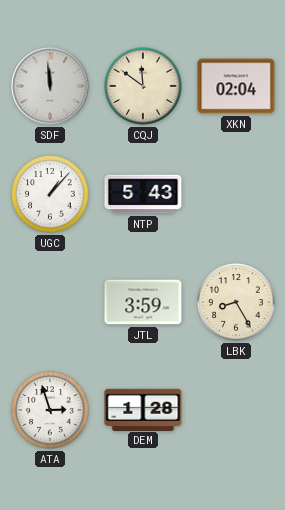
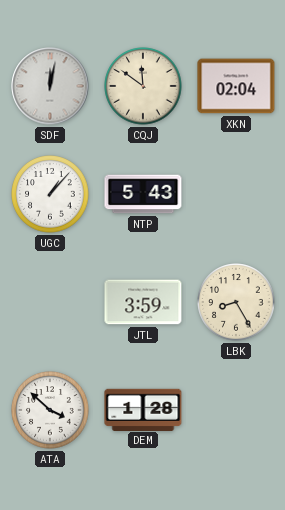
SDF: 11:59 -> 12:02 (50, 86)
ATA: 2:57 -> 3:52 (50, 410)
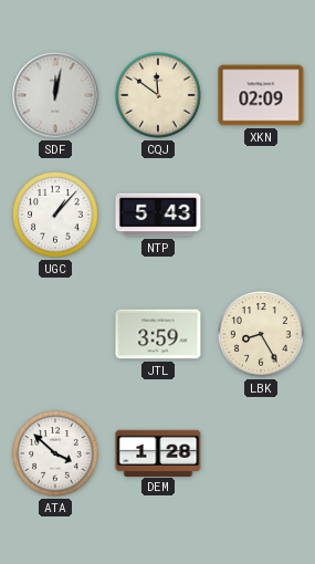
XKN: 02:04 -> 02:09 (261, 95)
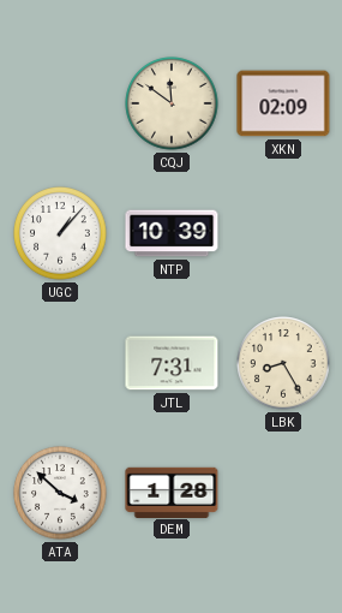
SDF: 12:02 -> none (55, 95)
NTP: 5:43 -> 10:39 (172, 233)
JTL: 3:59 -> 7:31 (172, 363)
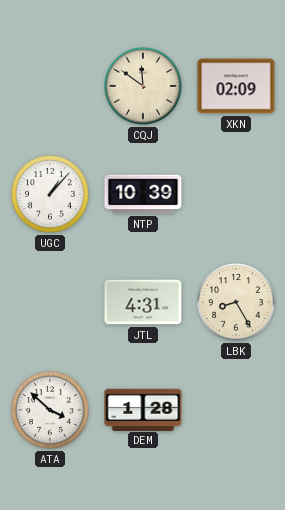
JTL: 7:31 -> 4:31 (143, 302)
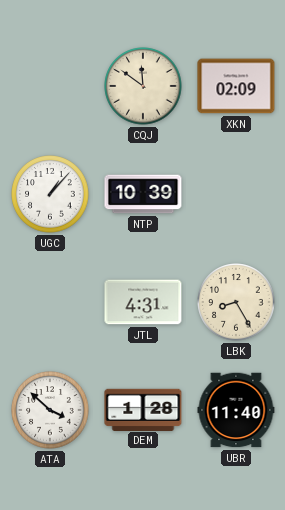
UBR: none -> 11:40 (236, 410)
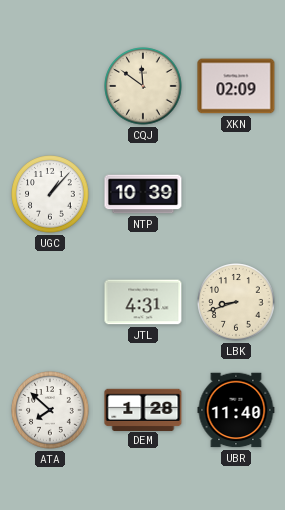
LBK: 8:25 -> 8:42 (236, 302)
ATA: 3:52 -> 7:52 (50, 410)
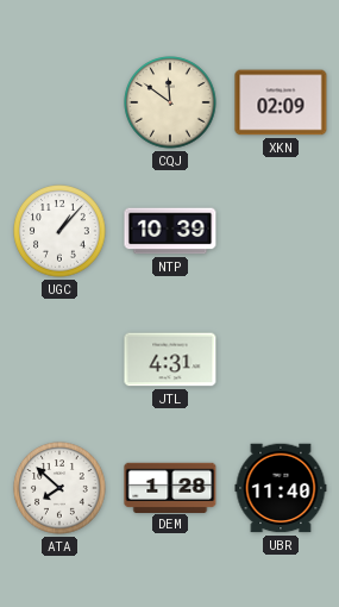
LBK: 8:42 -> none (236, 302)
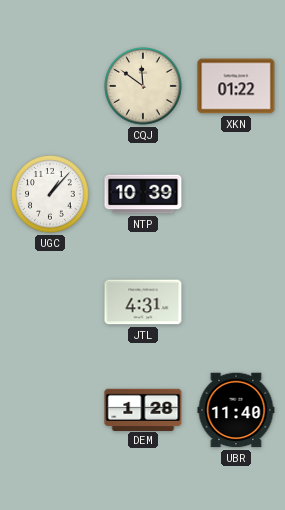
XKN: 02:09 -> 01:22 (236, 86)
ATA: 7:52 -> none (59, 488)
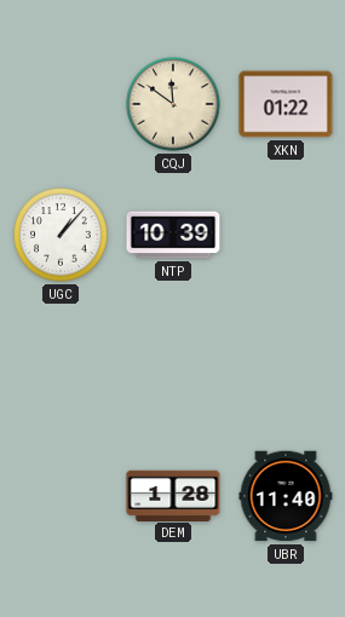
JTL: 4:31 -> none (143, 302)
